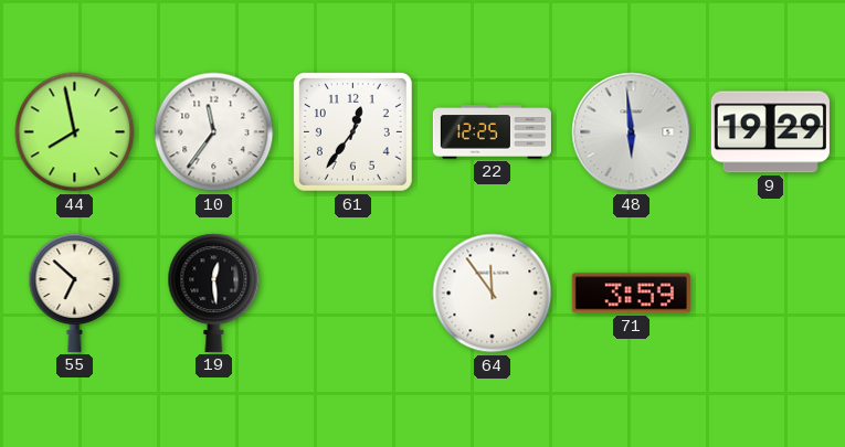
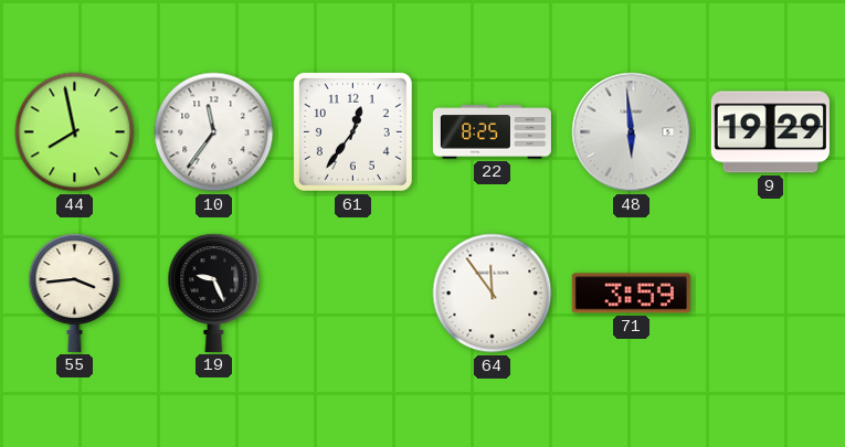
22: 12:25 -> 8:25 (492, 132)
55: 6:52 -> 3:44 (75, 292)
19: 12:29 -> 9:26 (214, 292)
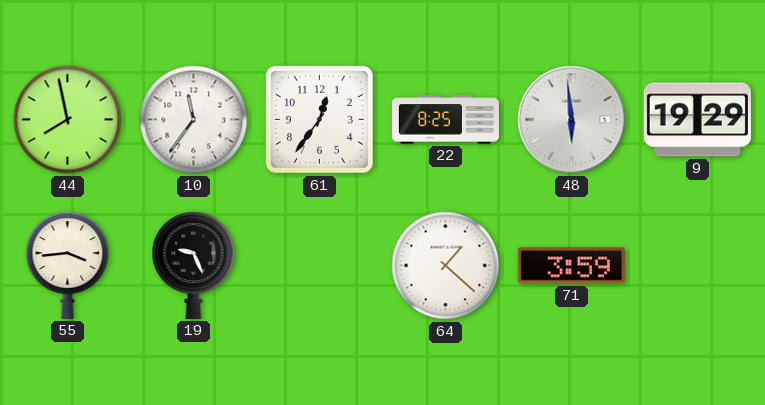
64: 11:54 -> 1:22 (446, 266)
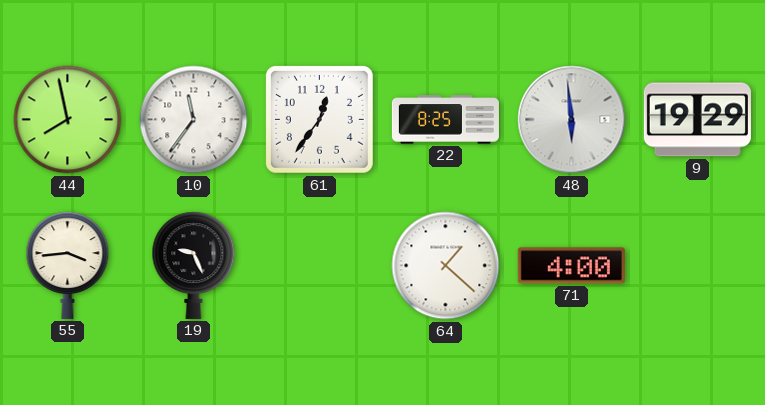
71: 3:59 -> 4:00 (571, 266)
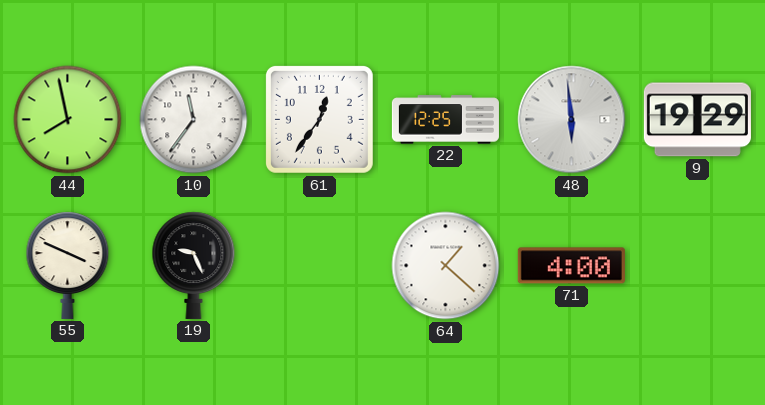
22: 8:25 -> 12:25 (445, 120)
55: 3:44 -> 3:49 (68, 265)
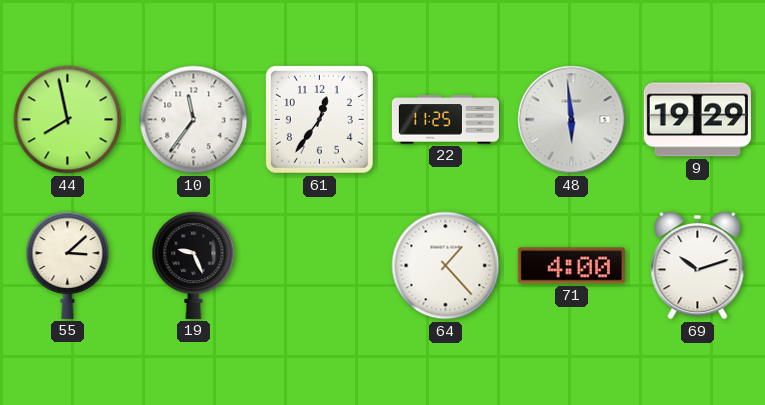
22: 12:25 -> 11:25 (445, 120)
55: 3:49 -> 3:08 (68, 265)
64: 1:22 -> 1:23 (446, 266)
69: none -> 10:12 (698, 266)
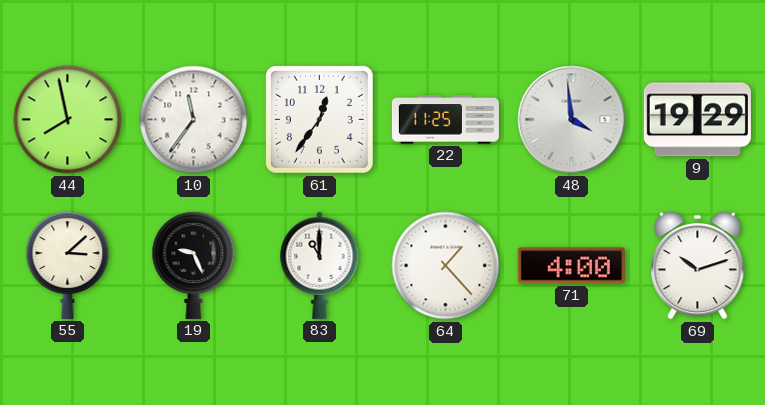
48: 5:59 -> 3:59 (572, 120)
83: none -> 11:00 (320, 265)
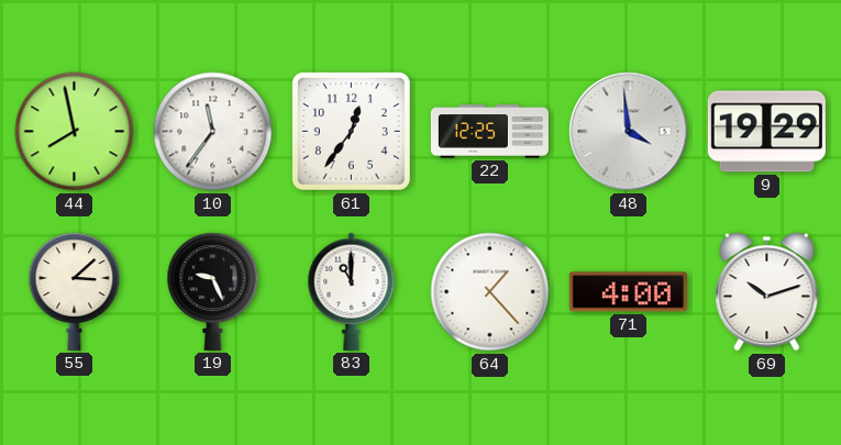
22: 11:25 -> 12:25 (489, 132)
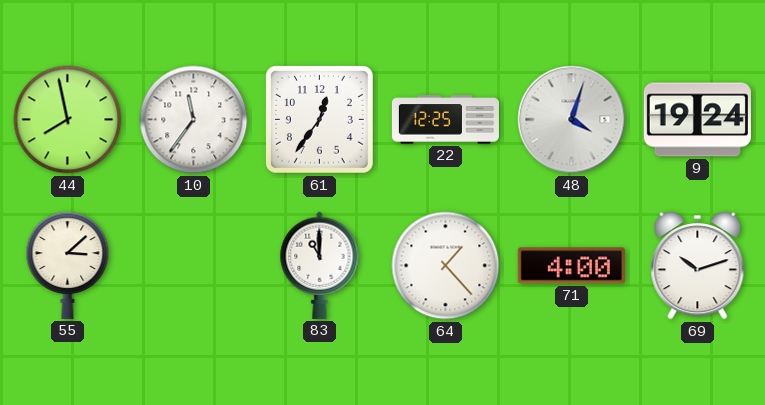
48: 3:59 -> 4:03 (572, 120)
9: 19:29 -> 19:24 (697, 120)
19: 9:26 -> none (213, 291)
